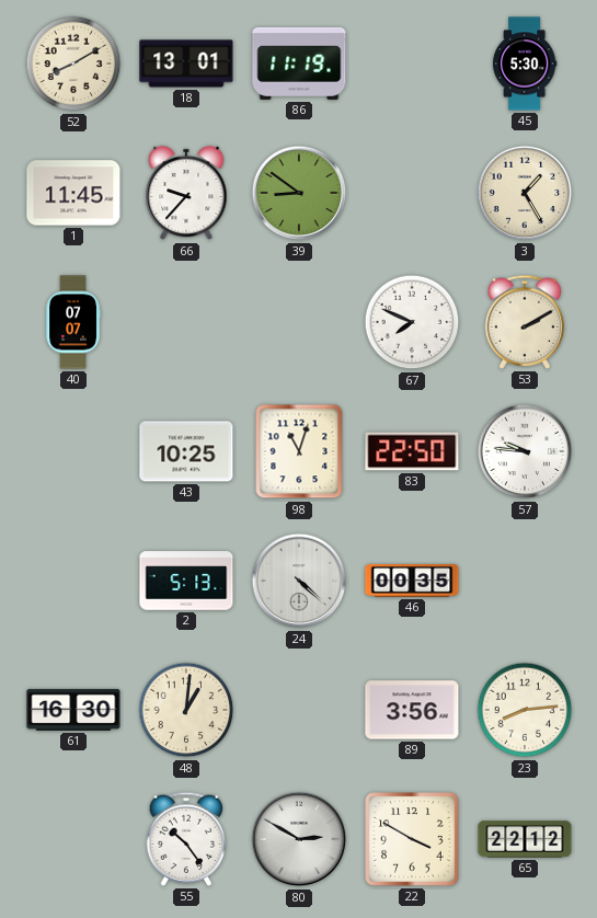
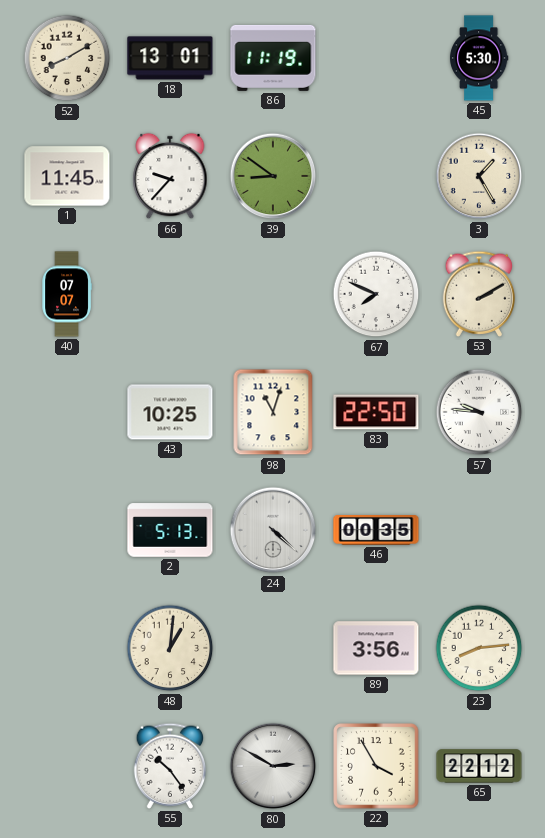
61: 16:30 -> none (73, 710)
22: 3:50 -> 3:55 (376, 766)
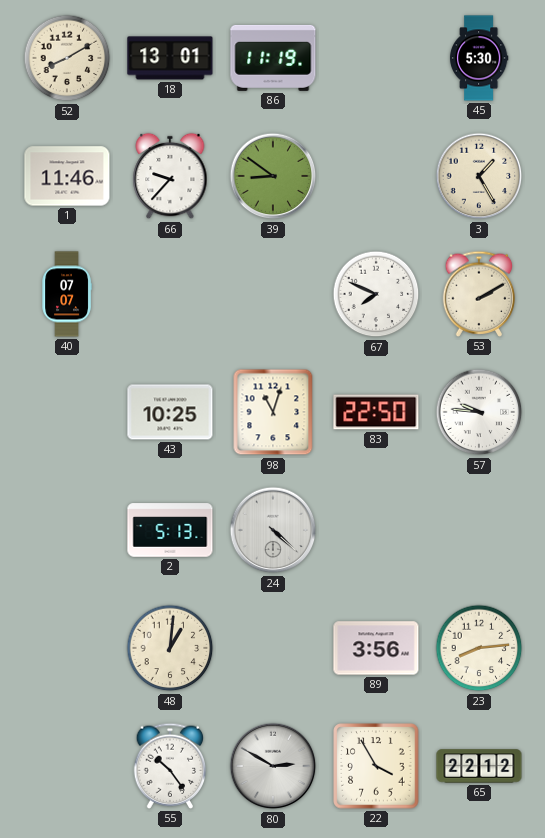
1: 11:45 -> 11:46 (67, 176)
46: 00:35 -> none (376, 531)
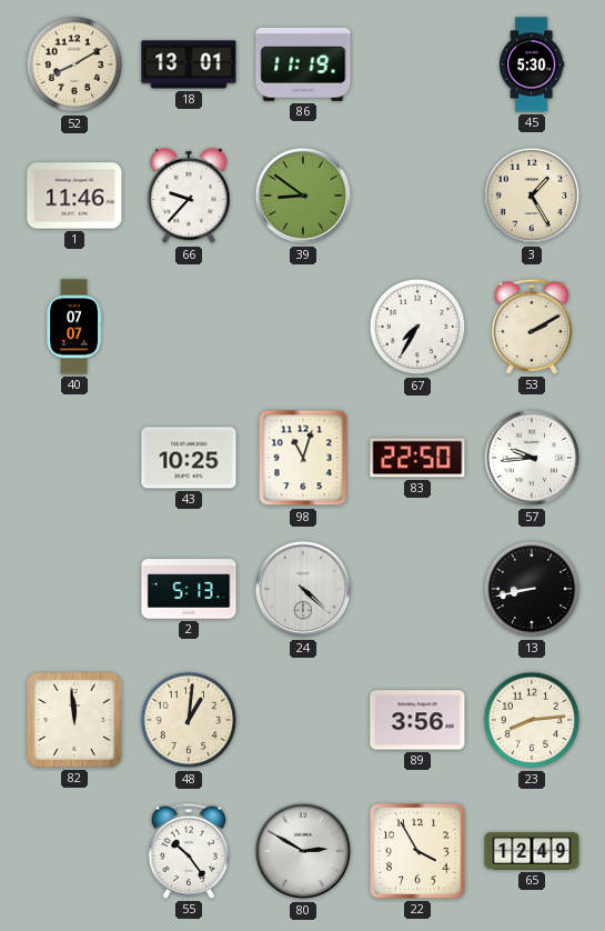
67: 7:49 -> 7:35 (417, 327)
57: 9:46 -> 9:44 (532, 458)
13: none -> 8:43 (532, 589)
82: none -> 11:59 (74, 720)
65: 22:12 -> 12:49 (532, 851)
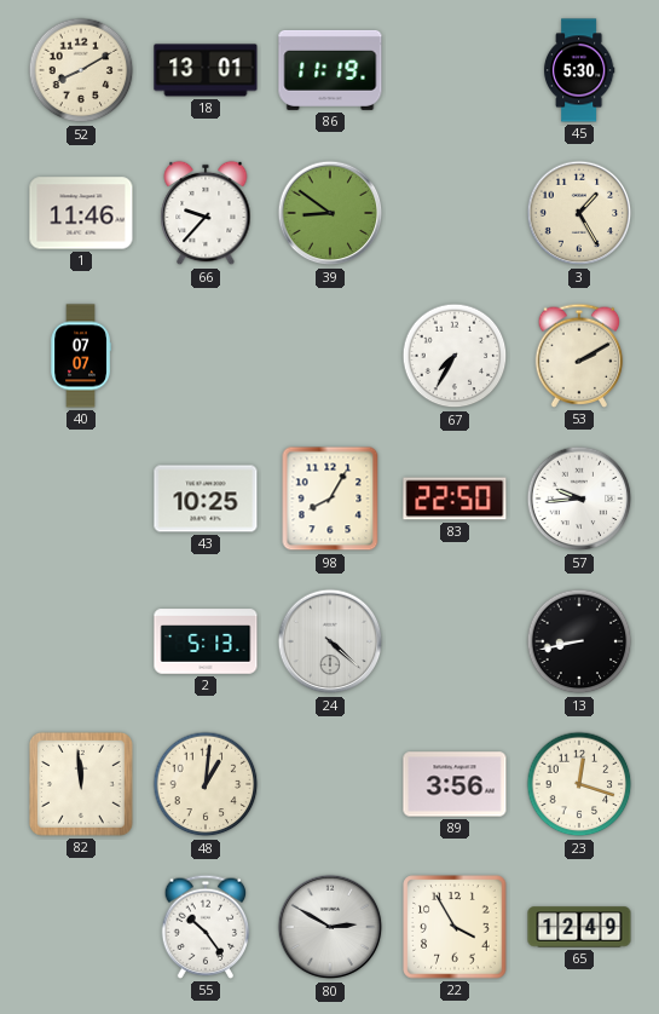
98: 11:03 -> 8:05 (330, 499)
23: 8:14 -> 12:18 (579, 784)
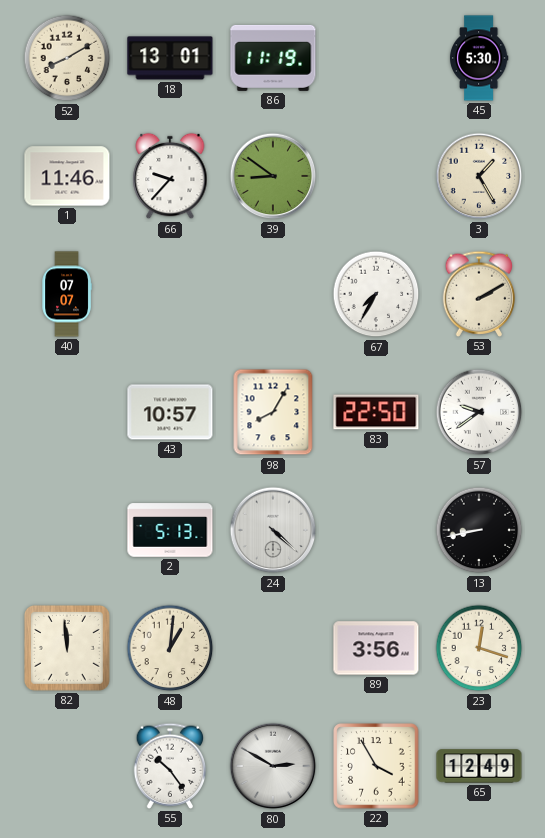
43: 10:25 -> 10:57 (170, 412)
57: 9:44 -> 9:39 (479, 412)
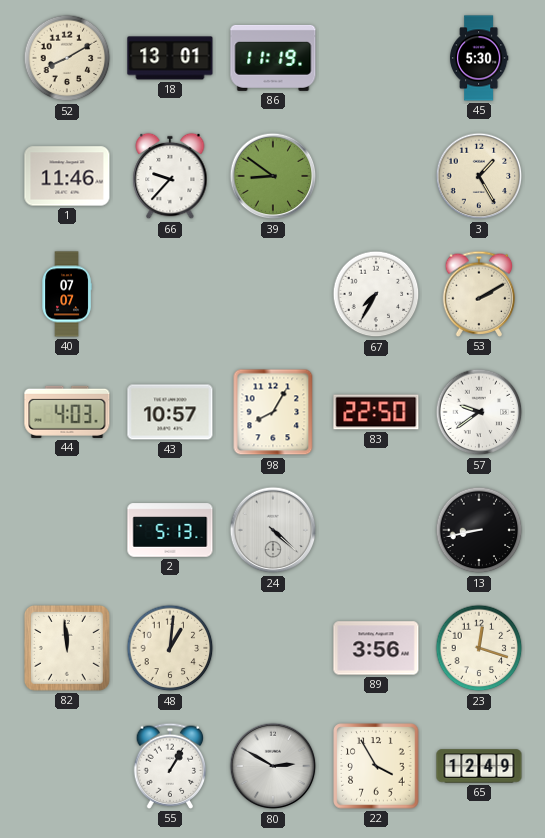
44: none -> 4:03 (67, 412)
55: 10:24 -> 1:05 (170, 766)
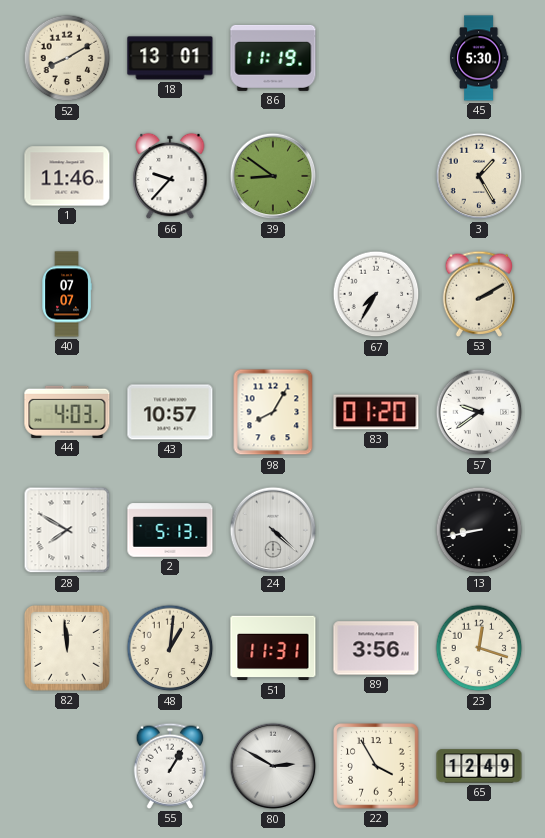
83: 22:50 -> 01:20 (376, 412)
28: none -> 7:50 (67, 530)
51: none -> 11:31 (273, 648)
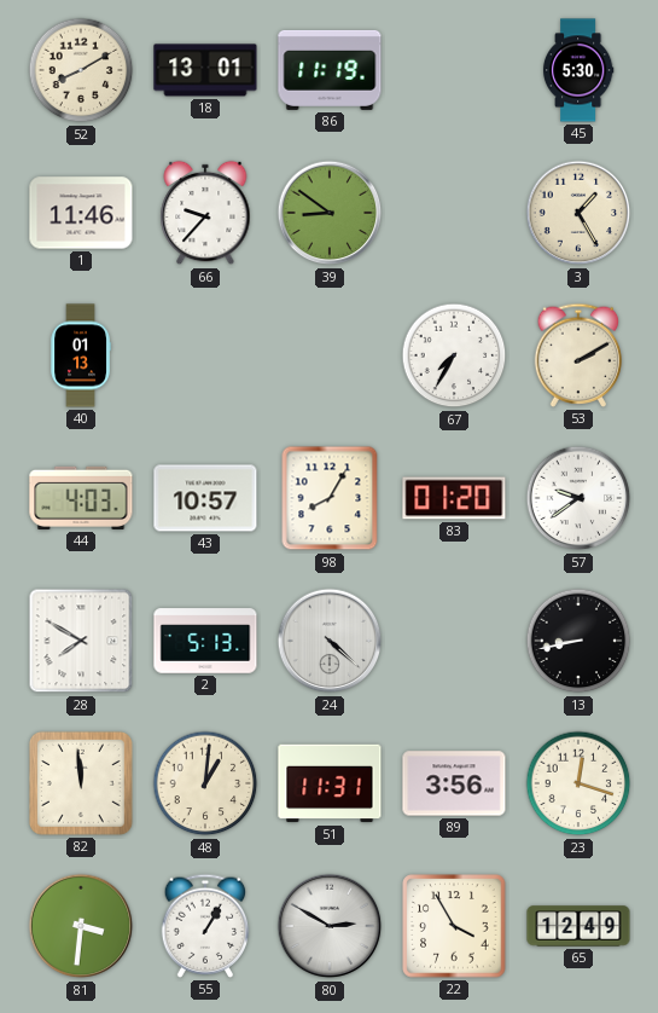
40: 07:07 -> 01:13 (81, 355)
81: none -> 3:31 (81, 926)
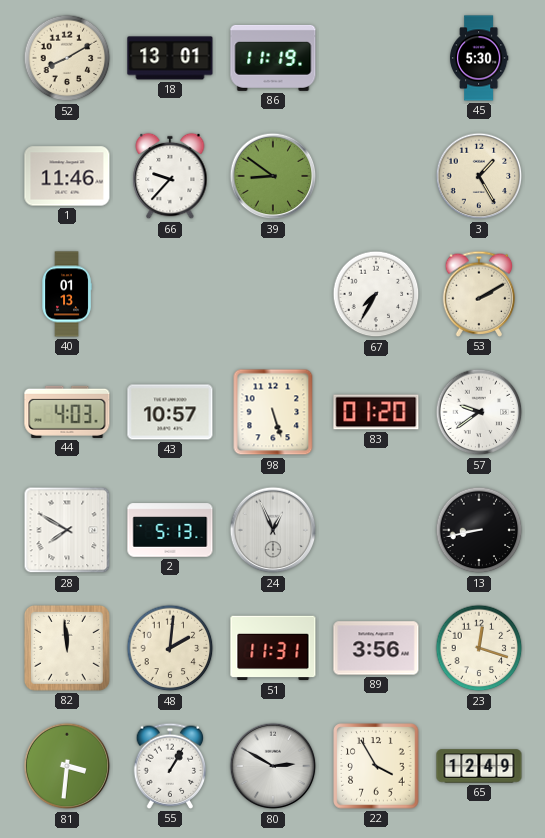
98: 8:05 -> 5:27 (273, 412)
24: 4:22 -> 12:56 (273, 530)
48: 1:01 -> 2:01 (170, 648)
